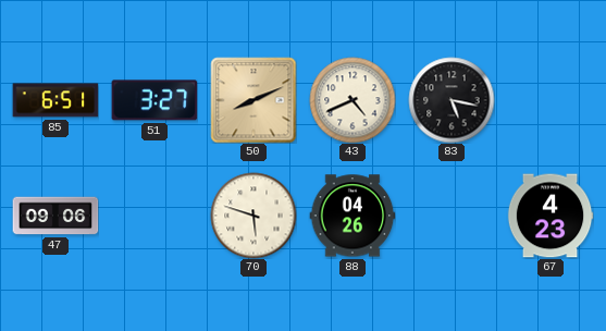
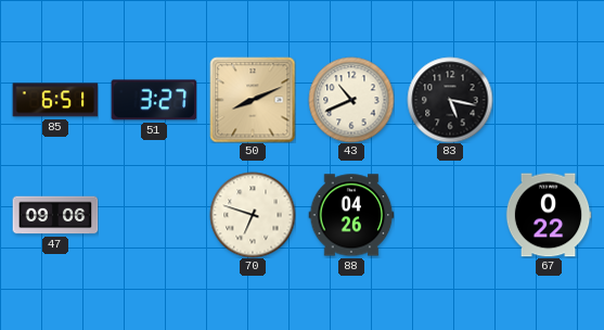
43: 4:41 -> 10:41 (351, 100)
70: 5:48 -> 6:48 (253, 215)
67: 4:23 -> 0:22 (549, 215)
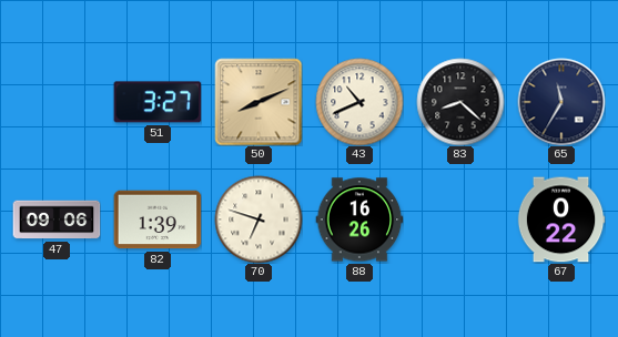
85: 6:51 -> none (55, 100)
83: 5:17 -> 8:22 (460, 102)
65: none -> 11:35 (561, 102)
82: none -> 1:39 (158, 219)
88: 04:26 -> 16:26 (359, 219)
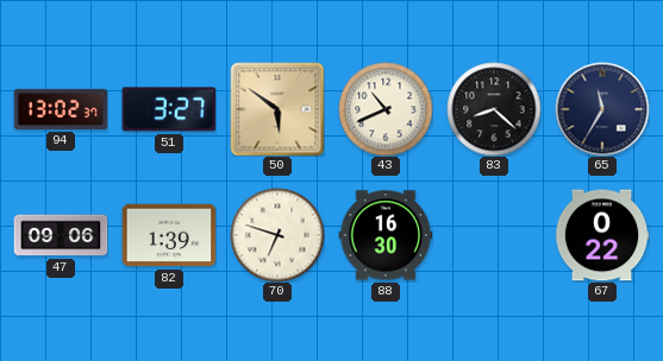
94: none -> 13:02 (61, 109)
50: 8:11 -> 5:51 (277, 109)
88: 16:26 -> 16:30 (386, 235)
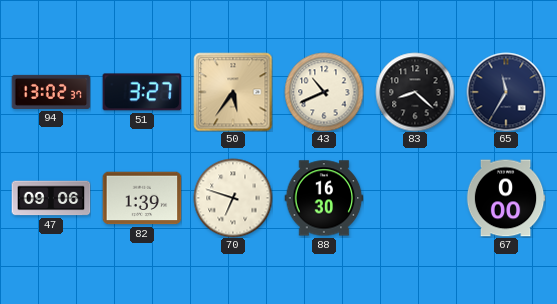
50: 5:51 -> 5:36 (233, 92)
67: 0:22 -> 0:00 (506, 198)
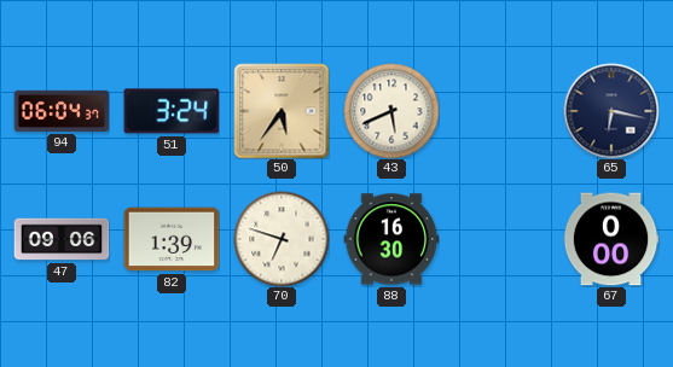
94: 13:02 -> 06:04 (62, 111)
51: 3:27 -> 3:24 (172, 111)
43: 10:41 -> 5:41 (391, 111)
83: 8:22 -> none (415, 92)
65: 11:35 -> 6:17 (611, 111)
